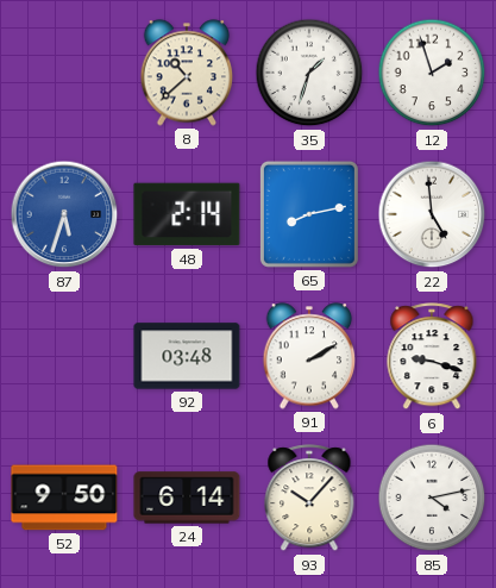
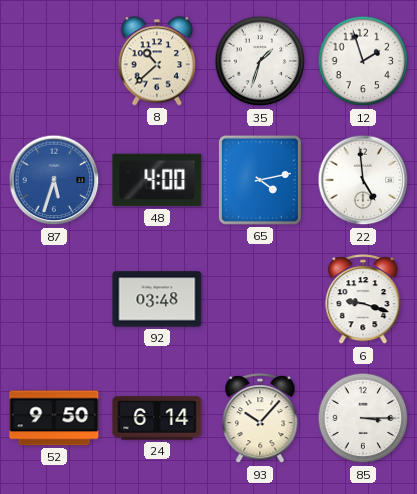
48: 2:14 -> 4:00 (157, 180)
65: 8:13 -> 4:13 (260, 180)
91: 2:10 -> none (309, 356)
85: 4:13 -> 3:15 (363, 418)
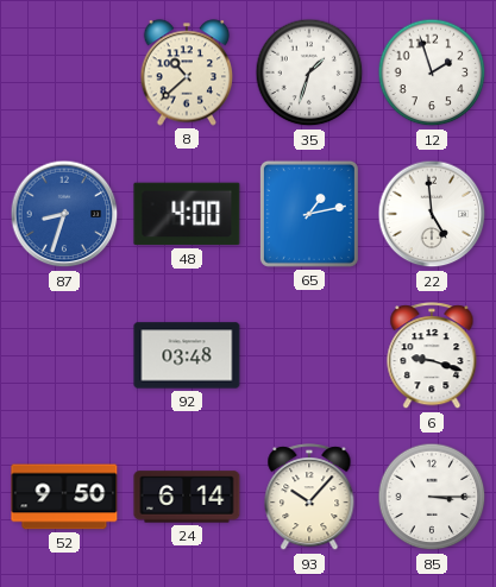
87: 5:33 -> 8:33 (64, 214)
65: 4:13 -> 1:13 (309, 214)
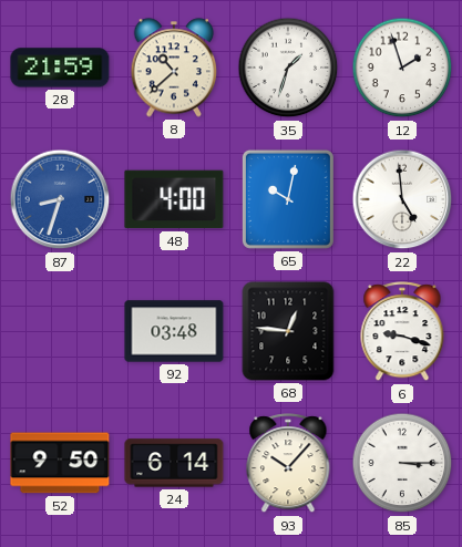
28: none -> 21:59 (60, 68)
65: 1:13 -> 10:02 (288, 199)
68: none -> 12:46 (288, 331)
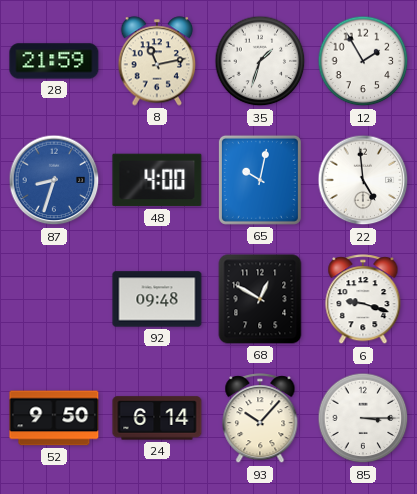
8: 10:38 -> 11:13 (157, 61)
12: 1:57 -> 1:55 (363, 61)
92: 03:48 -> 09:48 (157, 299)
68: 12:46 -> 12:50 (260, 299)
